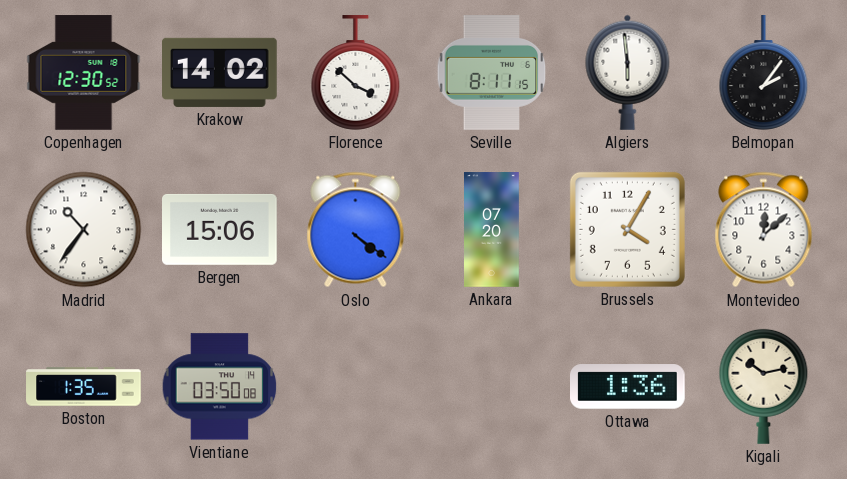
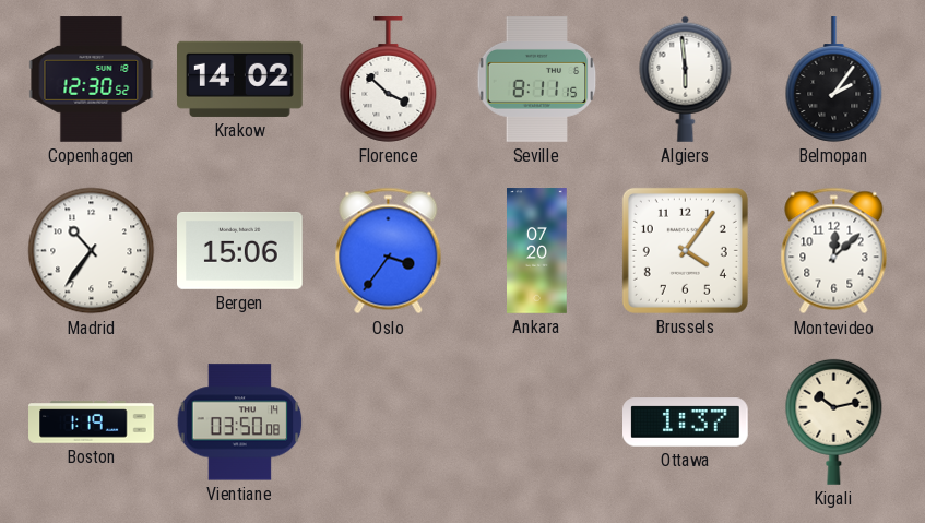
Oslo: 4:21 -> 3:36 (389, 251)
Brussels: 4:05 -> 4:06 (685, 250)
Boston: 1:35 -> 1:19 (92, 423)
Ottawa: 1:36 -> 1:37 (686, 423)
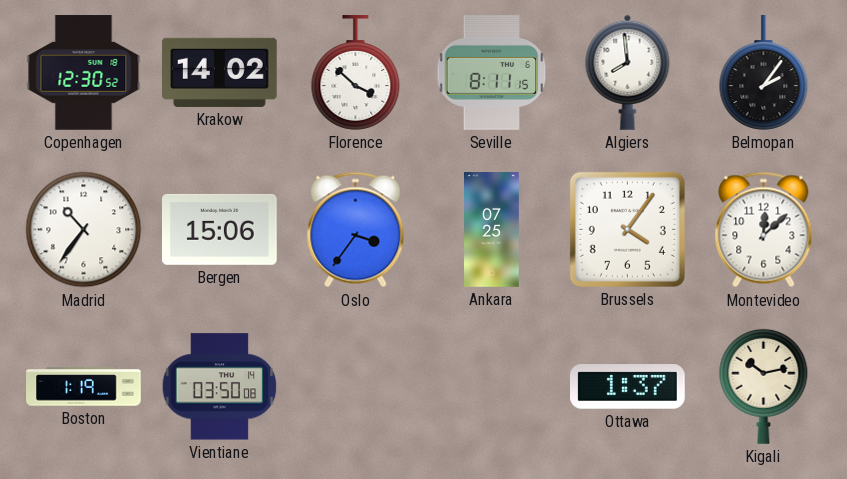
Algiers: 5:59 -> 7:59 (628, 72)
Ankara: 07:20 -> 07:25 (492, 230)
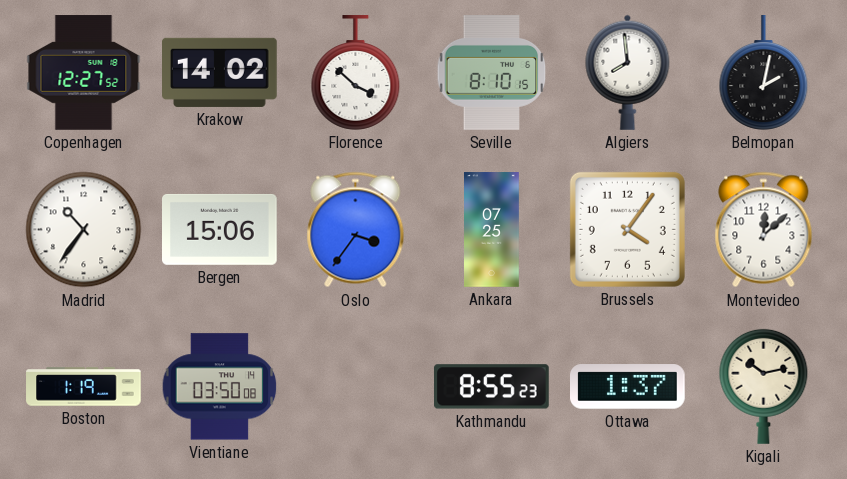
Copenhagen: 12:30 -> 12:27 (84, 73)
Seville: 8:11 -> 8:10 (492, 73)
Belmopan: 2:06 -> 2:02 (764, 73)
Kathmandu: none -> 8:55 (492, 387)
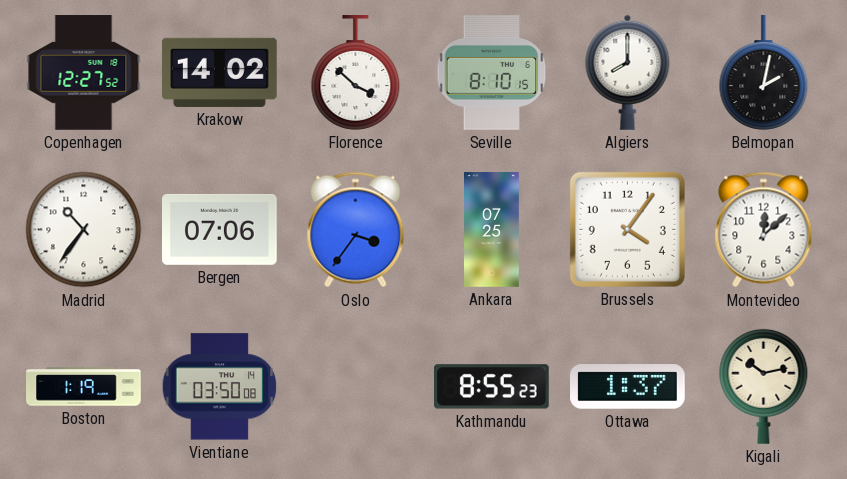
Algiers: 7:59 -> 8:00 (628, 72)
Bergen: 15:06 -> 07:06 (220, 229)
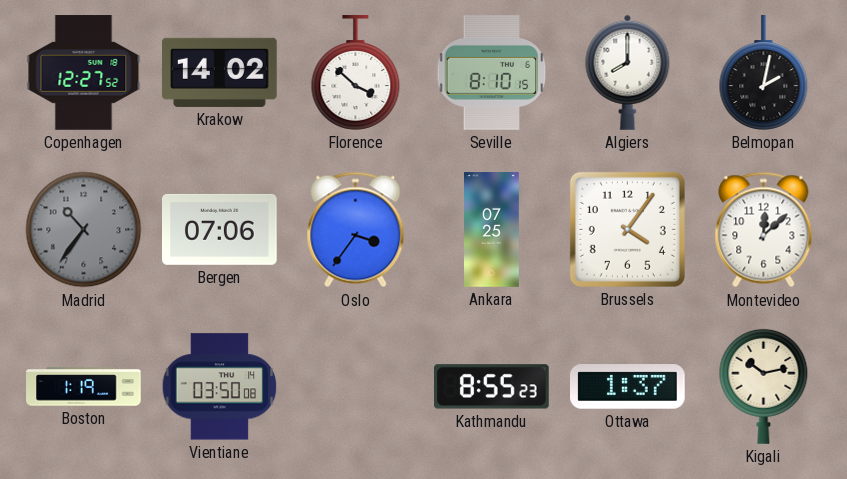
Madrid dial: white -> grey (84, 230)
